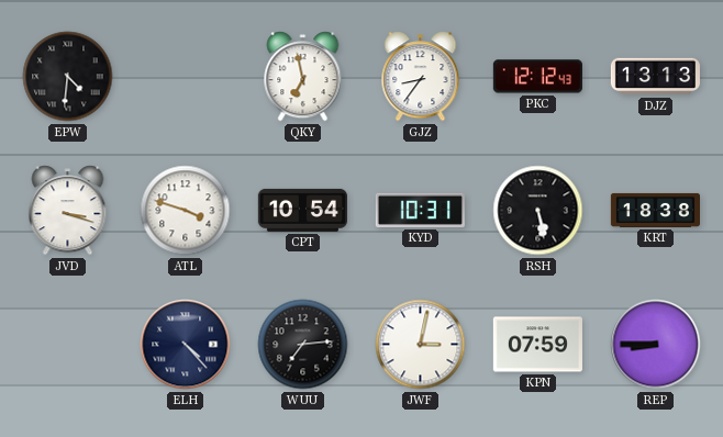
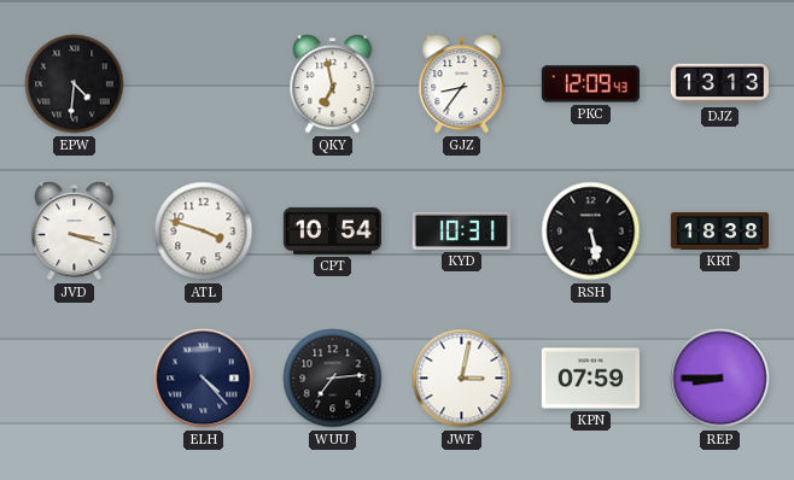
PKC: 12:12 -> 12:09 (590, 84)
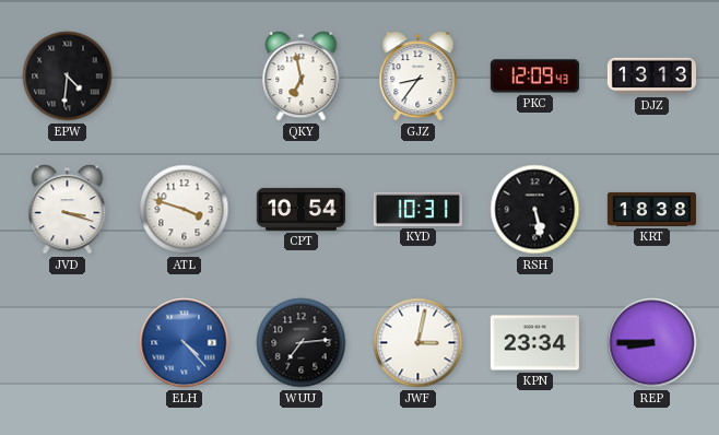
ELH dial: navy -> blue (185, 343)
KPN: 07:59 -> 23:34 (534, 343)
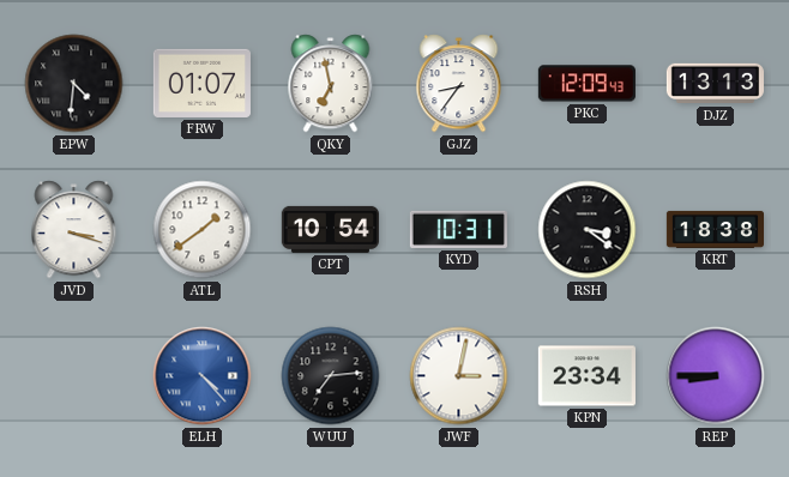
FRW: none -> 01:07 (201, 83)
ATL: 3:48 -> 1:39 (203, 230)
RSH: 5:28 -> 3:21 (588, 230)
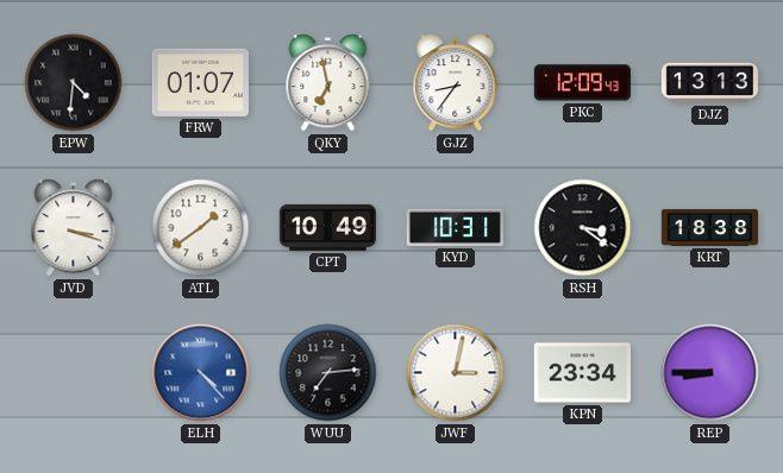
CPT: 10:54 -> 10:49 (327, 227)
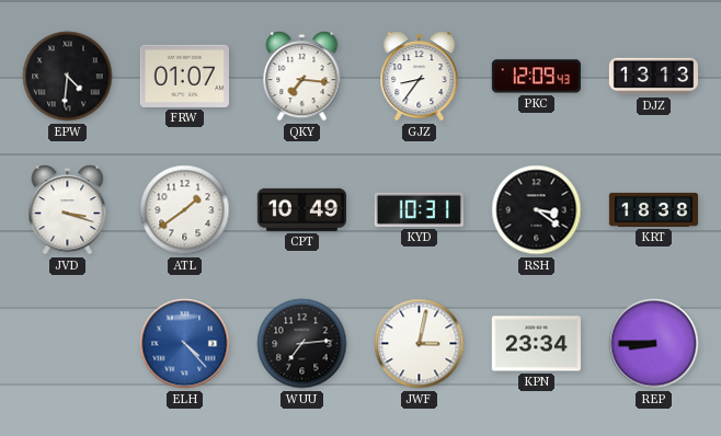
QKY: 6:58 -> 7:16 (302, 77)
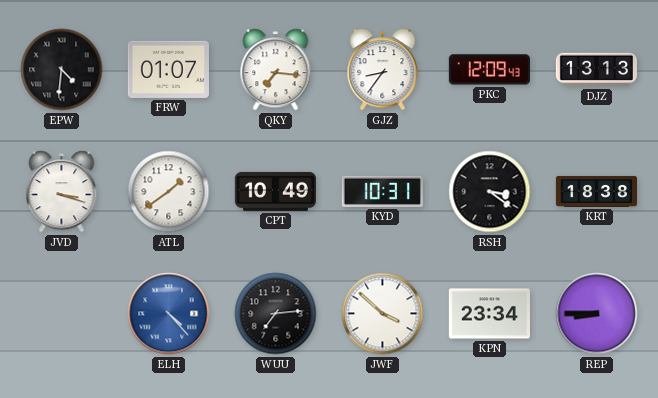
JWF: 3:02 -> 3:52 (383, 314)
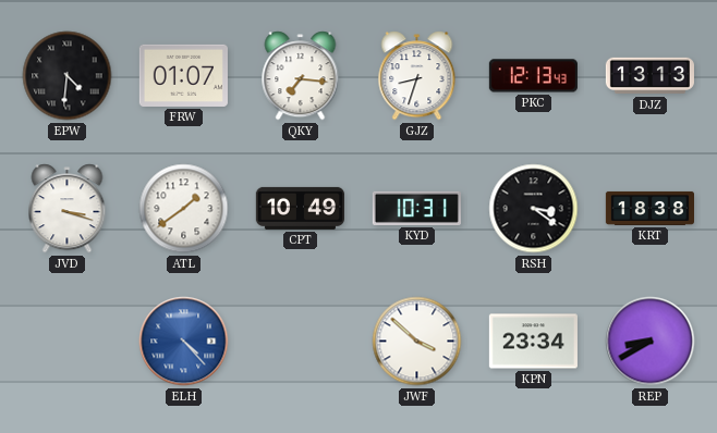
GJZ: 8:36 -> 8:33 (417, 76)
PKC: 12:09 -> 12:13 (533, 76)
WUU: 7:14 -> none (276, 314)
REP: 8:45 -> 8:40 (651, 342)
